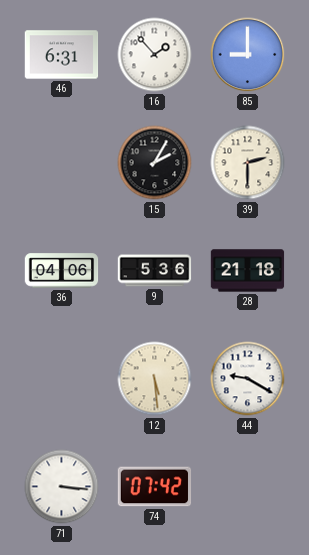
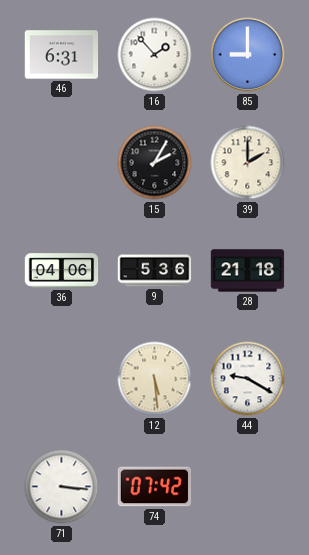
39: 2:30 -> 2:00 (248, 163)
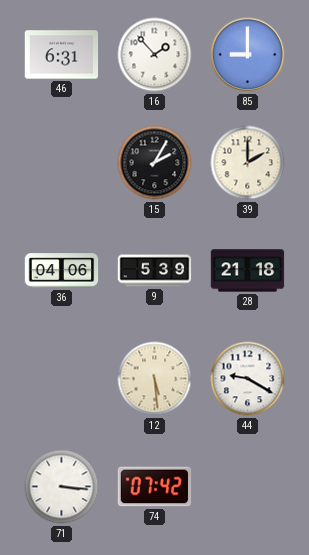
9: 5:36 -> 5:39 (155, 271)
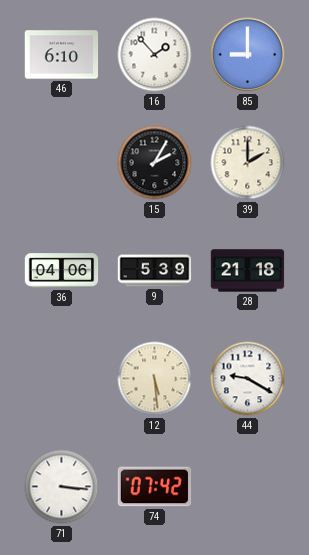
46: 6:31 -> 6:10 (62, 55)
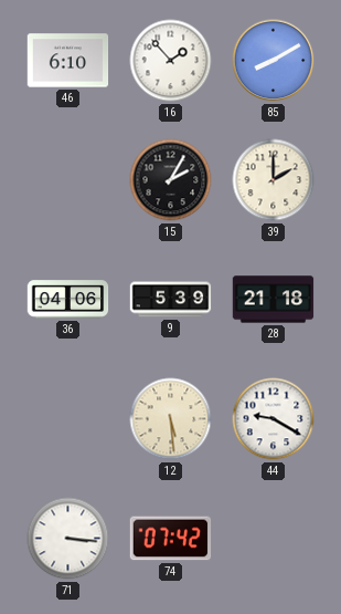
85: 9:00 -> 8:10 (274, 61)
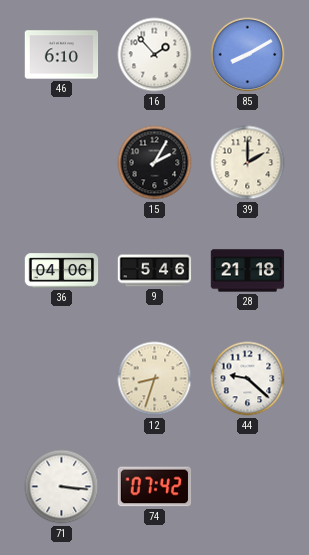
9: 5:39 -> 5:46 (155, 271)
12: 5:29 -> 8:33 (155, 379)
44: 9:20 -> 9:22 (248, 379)
